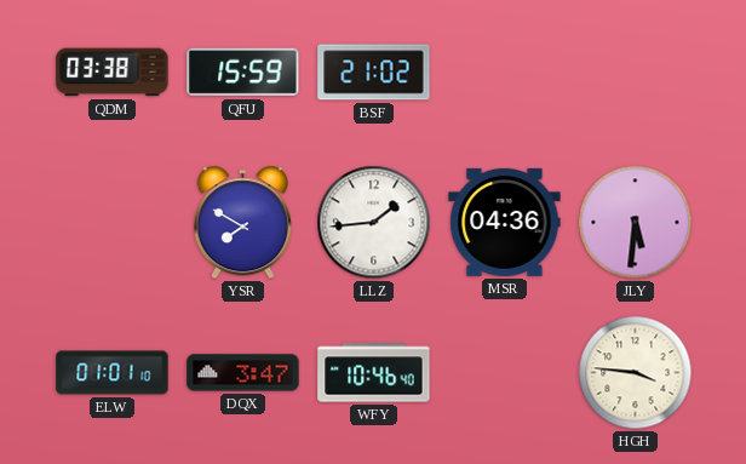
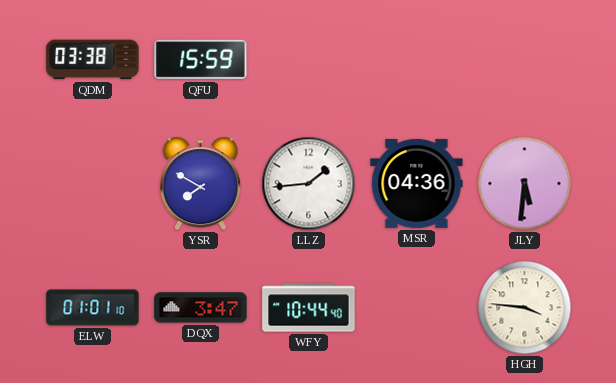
BSF: 21:02 -> none (374, 73)
WFY: 10:46 -> 10:44 (309, 308)
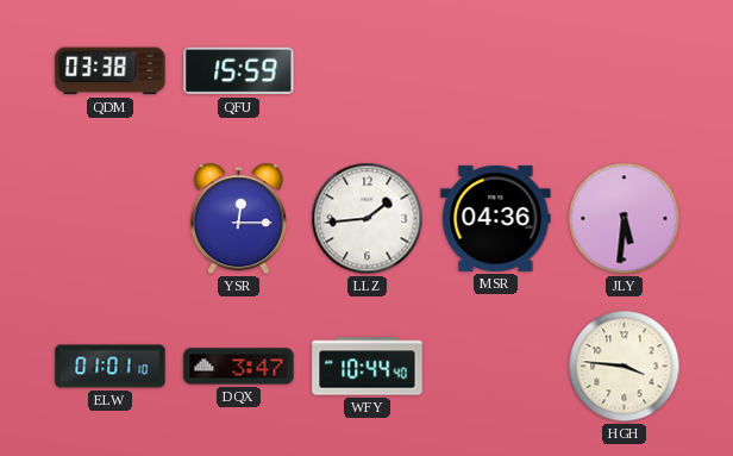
YSR: 7:50 -> 12:15 (238, 219)
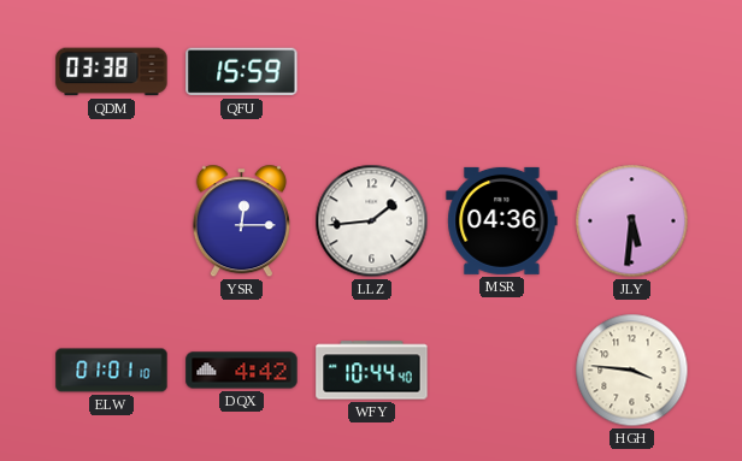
DQX: 3:47 -> 4:42 (242, 371)
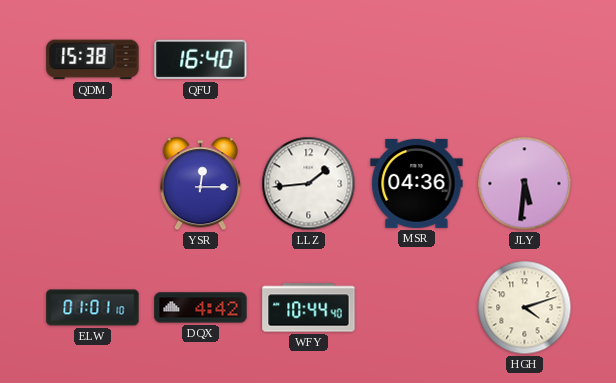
QDM: 03:38 -> 15:38 (93, 60)
QFU: 15:59 -> 16:40 (201, 60)
HGH: 3:46 -> 4:12 (525, 308)
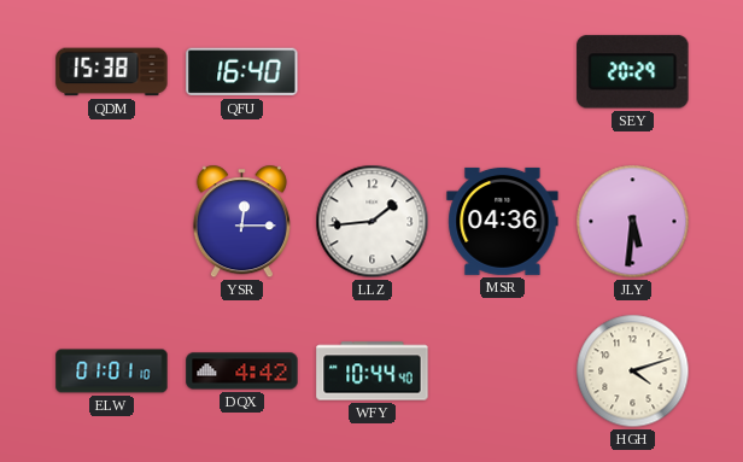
SEY: none -> 20:29 (633, 72)
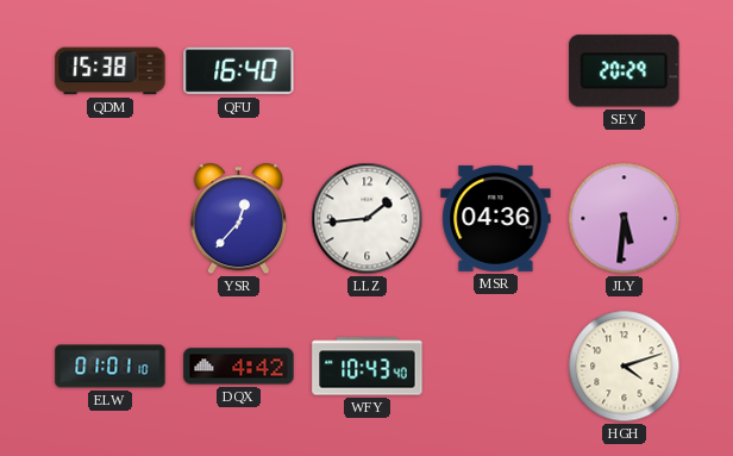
YSR: 12:15 -> 12:37 (238, 219)
WFY: 10:44 -> 10:43 (368, 367)
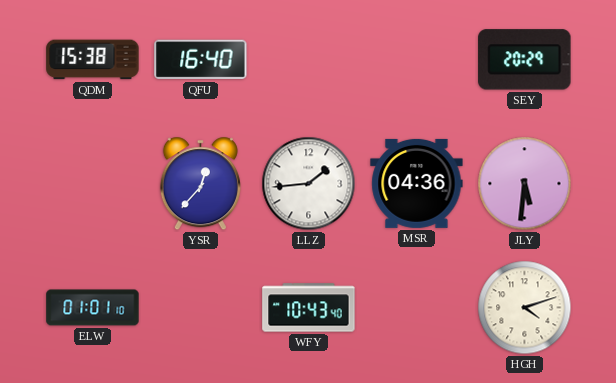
DQX: 4:42 -> none (239, 367)
